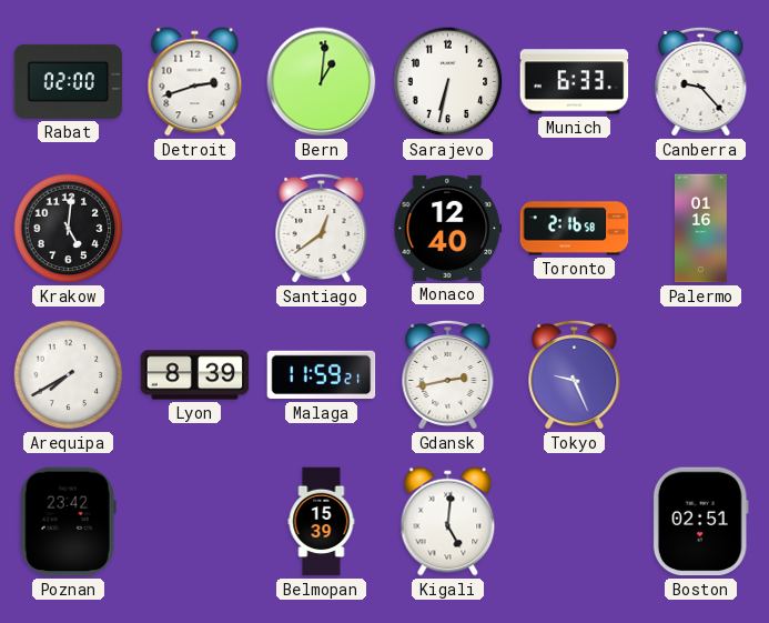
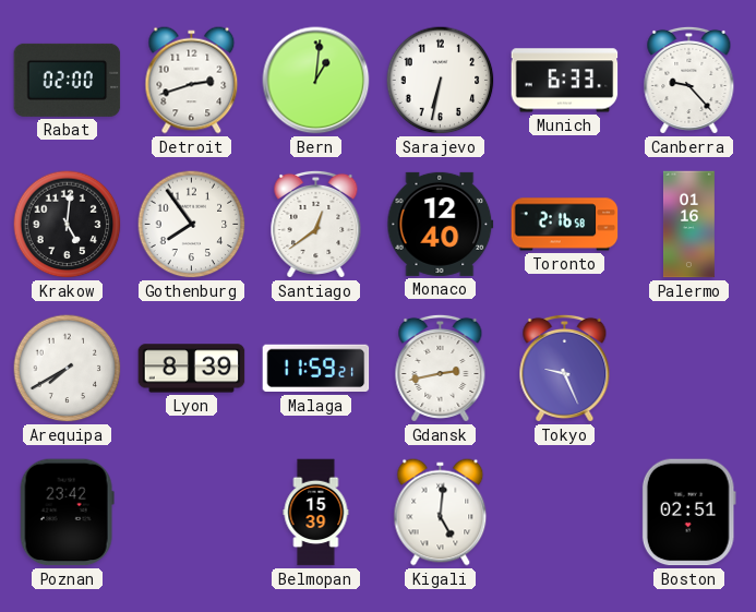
Gothenburg: none -> 7:54 (192, 225)
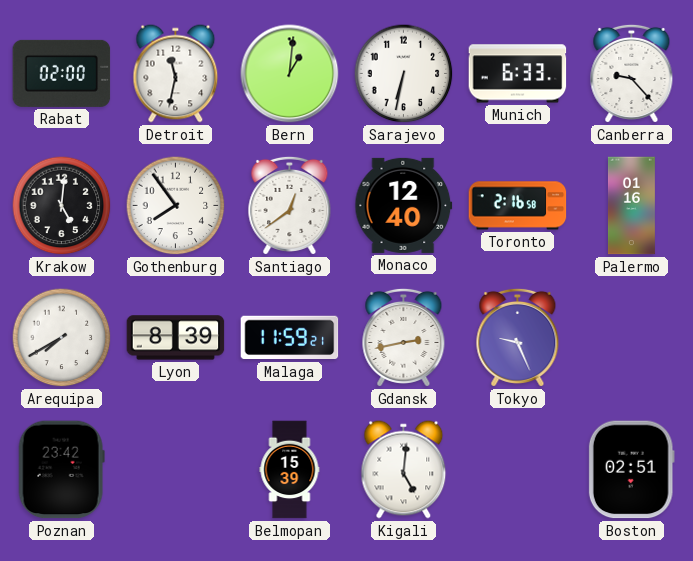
Detroit: 2:42 -> 11:32 (176, 74)
